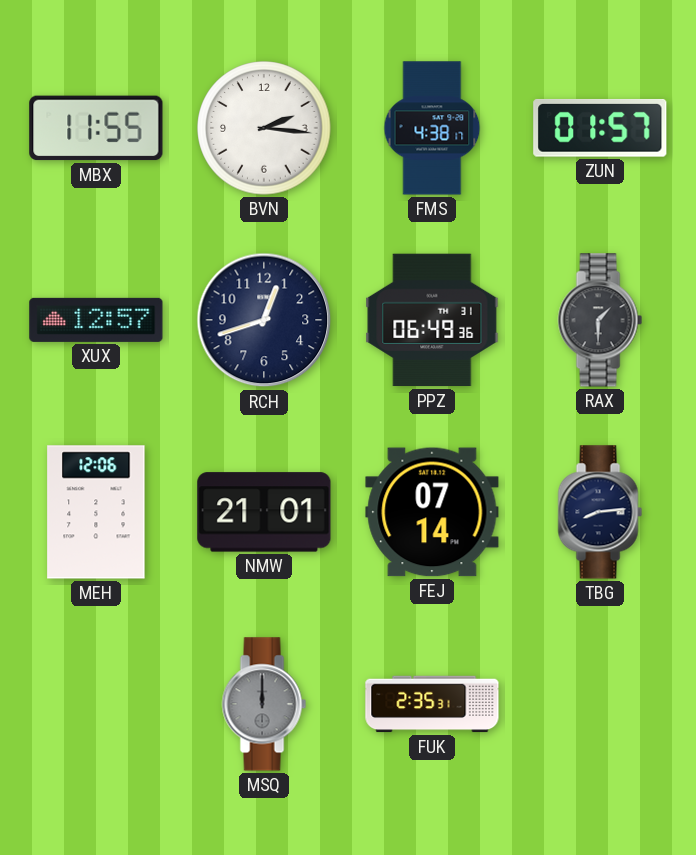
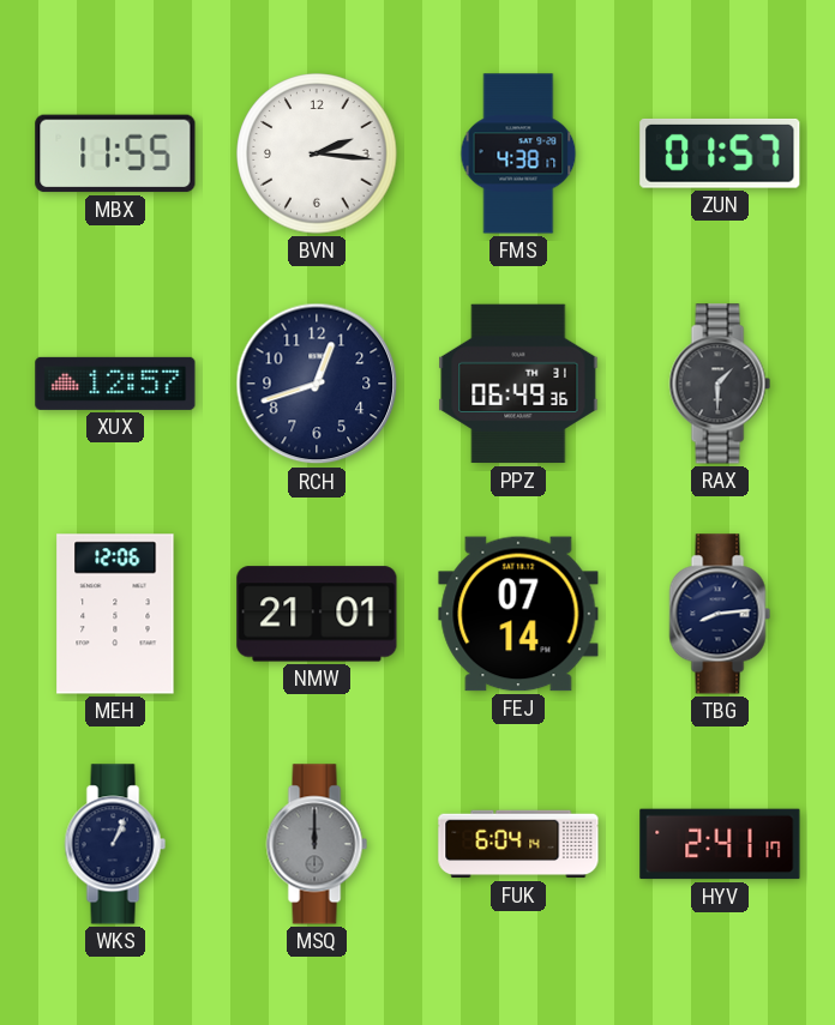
WKS: none -> 1:04 (115, 844)
FUK: 2:35 -> 6:04 (518, 844)
HYV: none -> 2:41 (720, 844)
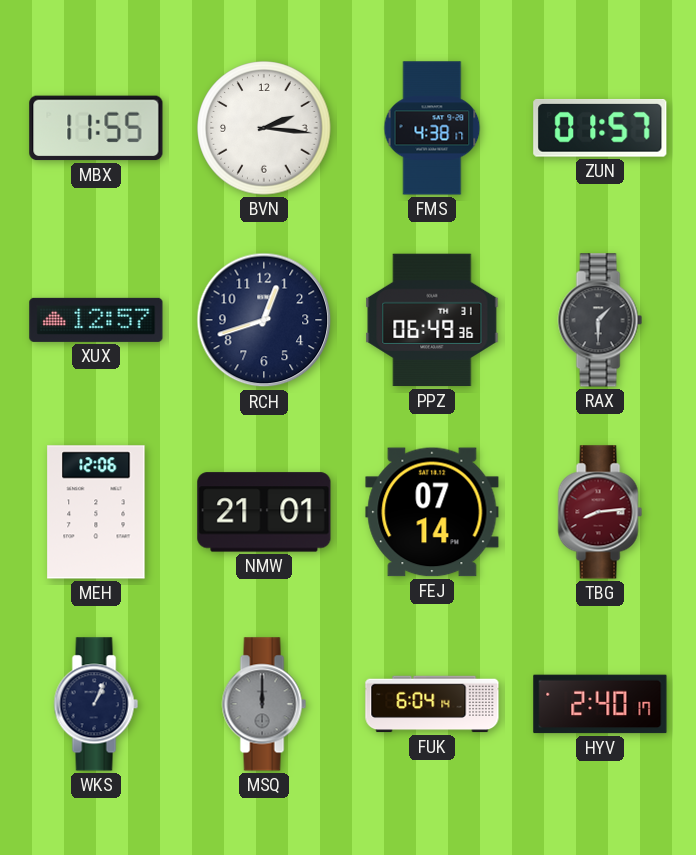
TBG dial: navy -> burgundy (600, 512)
HYV: 2:41 -> 2:40 (600, 704)
